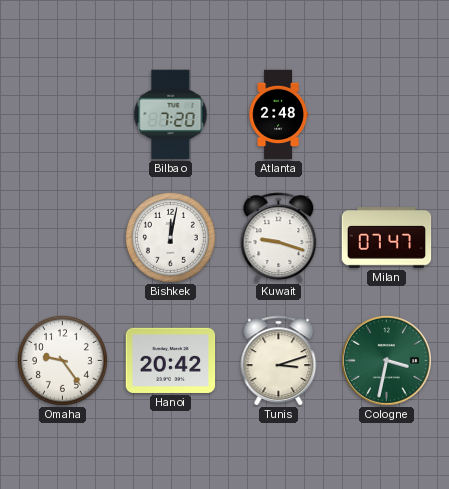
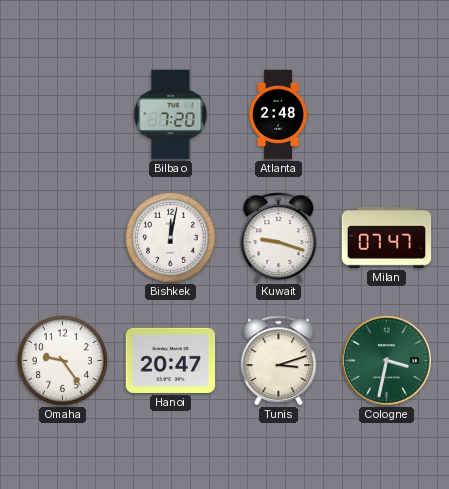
Hanoi: 20:42 -> 20:47 (171, 360)
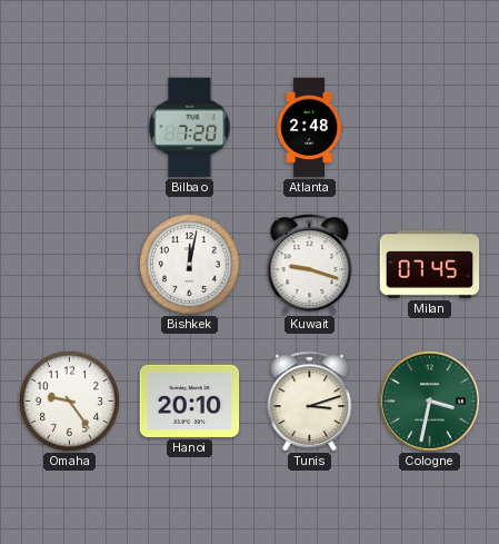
Milan: 07:47 -> 07:45 (430, 265)
Hanoi: 20:47 -> 20:10 (190, 400)
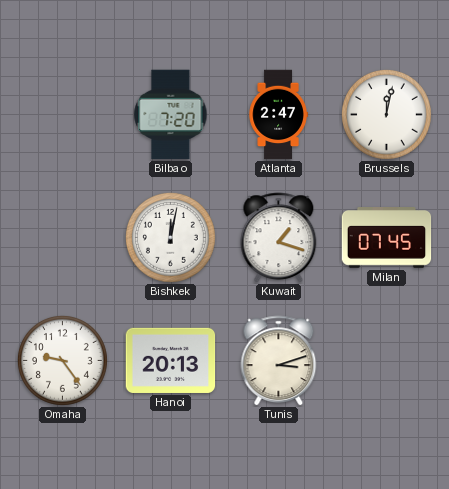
Atlanta: 2:48 -> 2:47 (278, 115)
Brussels: none -> 12:02 (387, 115)
Kuwait: 9:18 -> 1:18 (279, 238)
Hanoi: 20:10 -> 20:13 (171, 360)
Cologne: 3:32 -> none (429, 400)
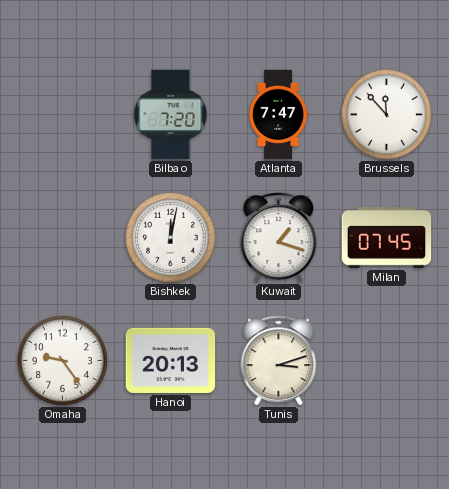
Atlanta: 2:47 -> 7:47 (278, 115)
Brussels: 12:02 -> 11:53 (387, 115)
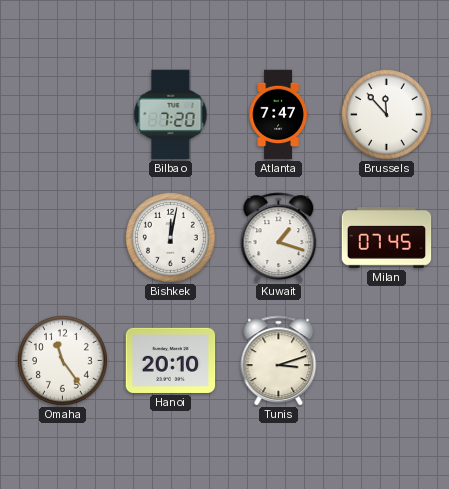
Omaha: 9:24 -> 11:24 (63, 361)
Hanoi: 20:13 -> 20:10 (171, 360)
